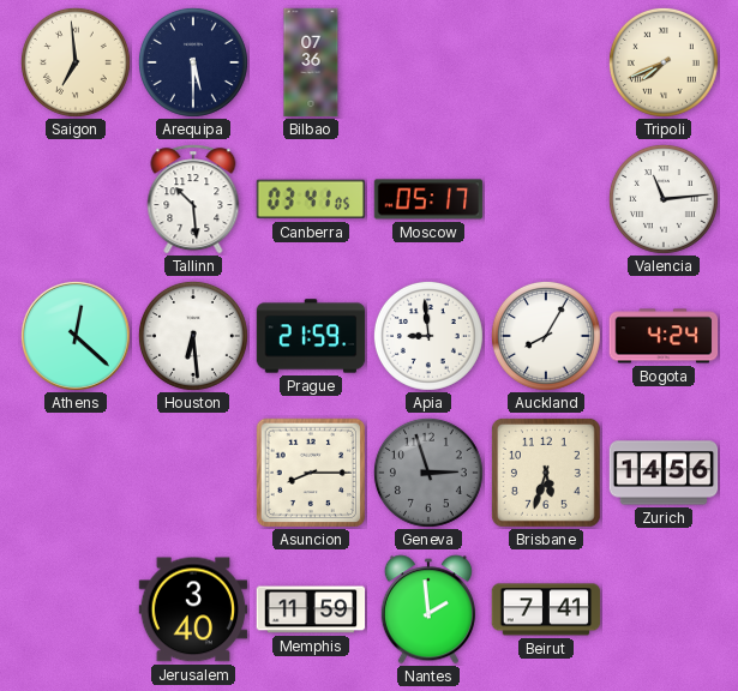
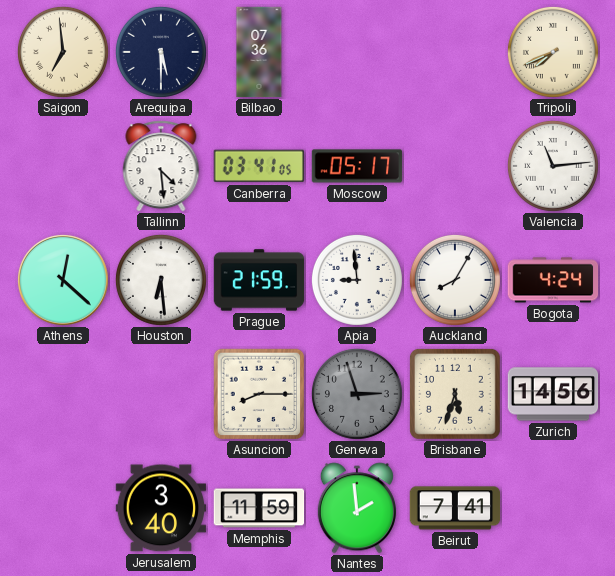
Tallinn: 10:29 -> 4:29 (161, 166)
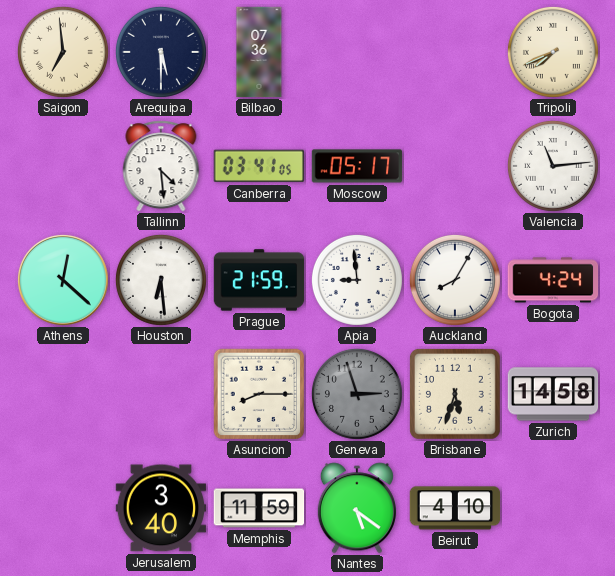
Zurich: 14:56 -> 14:58 (553, 394)
Nantes: 1:59 -> 5:21 (357, 508)
Beirut: 7:41 -> 4:10 (455, 508)
